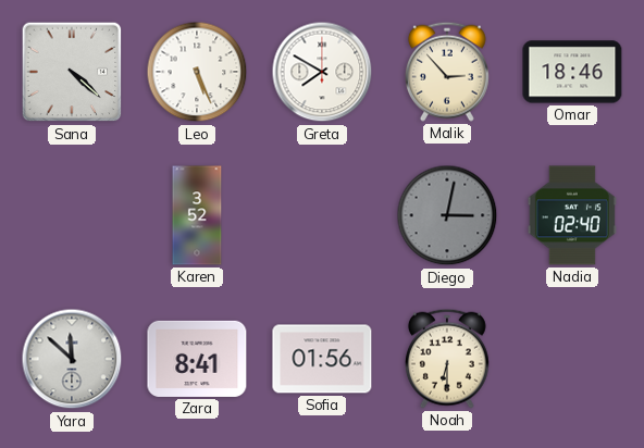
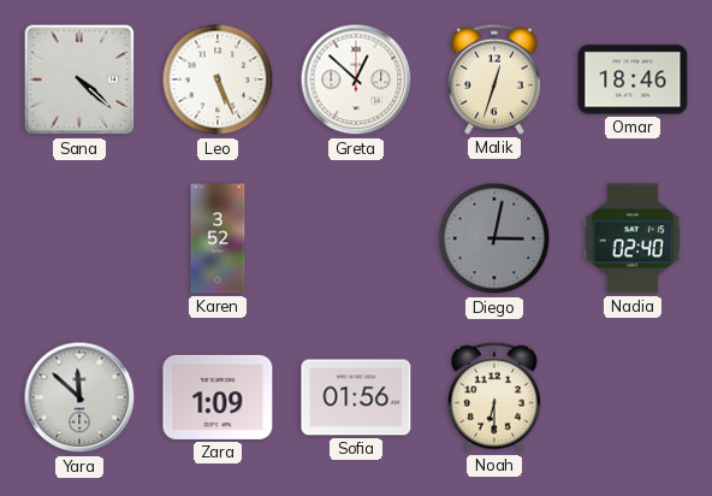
Greta: 7:50 -> 12:52 (356, 79)
Malik: 2:53 -> 12:33 (494, 79)
Zara: 8:41 -> 1:09 (218, 397)
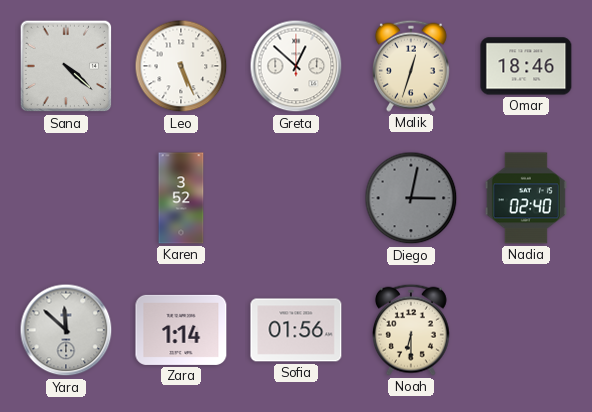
Zara: 1:09 -> 1:14 (181, 330)
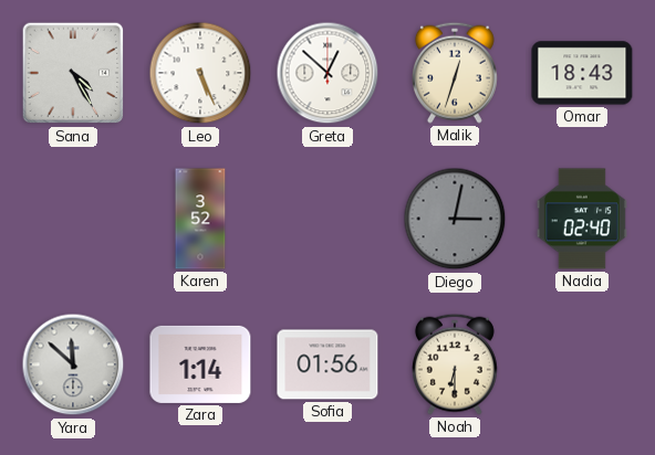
Sana: 4:22 -> 4:25 (73, 73)
Omar: 18:46 -> 18:43 (582, 73)
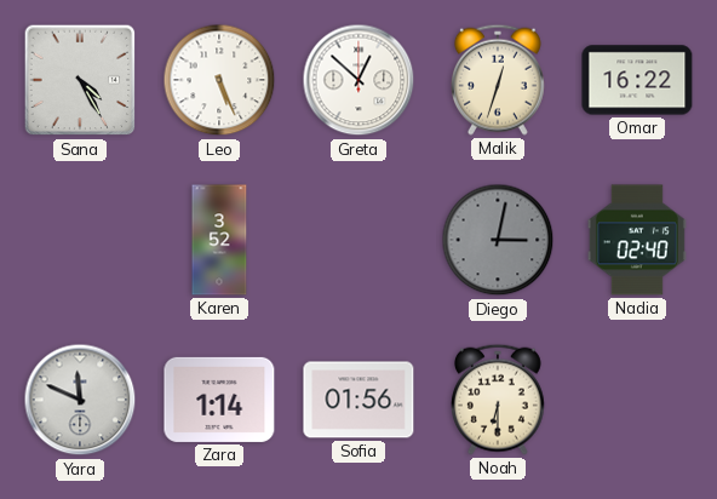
Omar: 18:43 -> 16:22 (637, 80)
Yara: 11:52 -> 11:49 (80, 400)
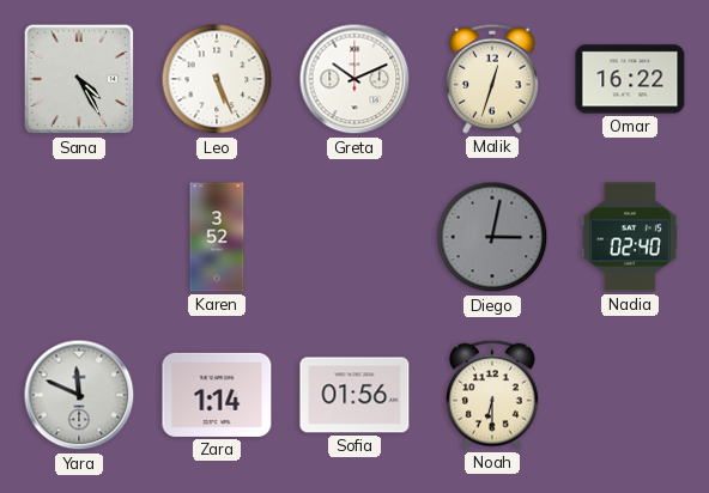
Greta: 12:52 -> 10:11 (354, 79)
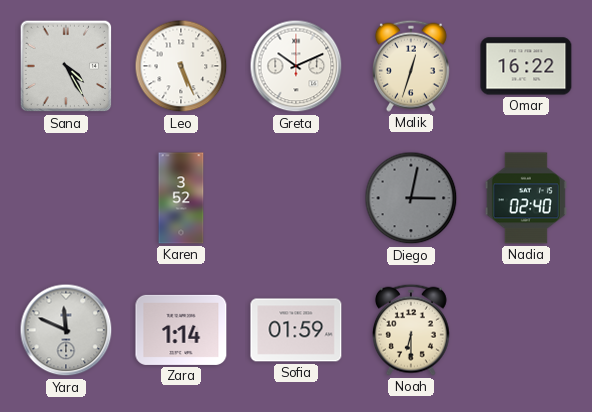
Sofia: 01:56 -> 01:59 (296, 330)
